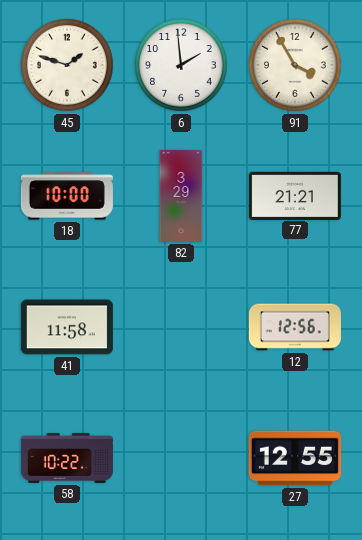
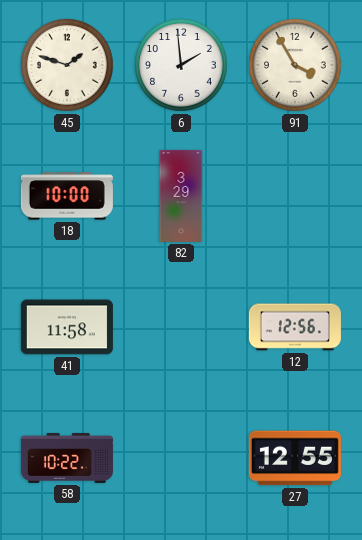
77: 21:21 -> none (295, 195)
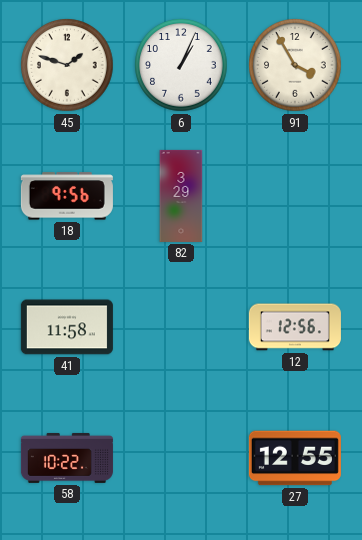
6: 1:59 -> 1:04 (181, 65)
18: 10:00 -> 9:56 (67, 196)
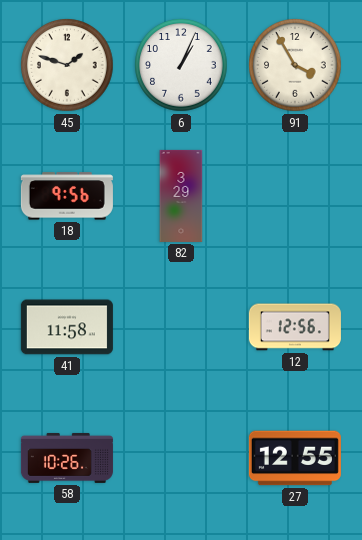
58: 10:22 -> 10:26 (67, 458)
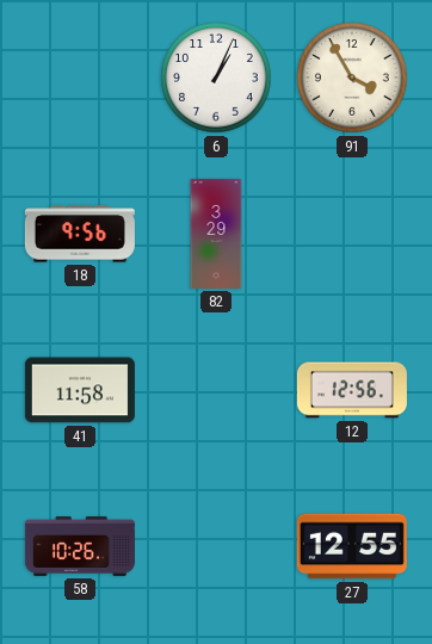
45: 1:48 -> none (67, 65)
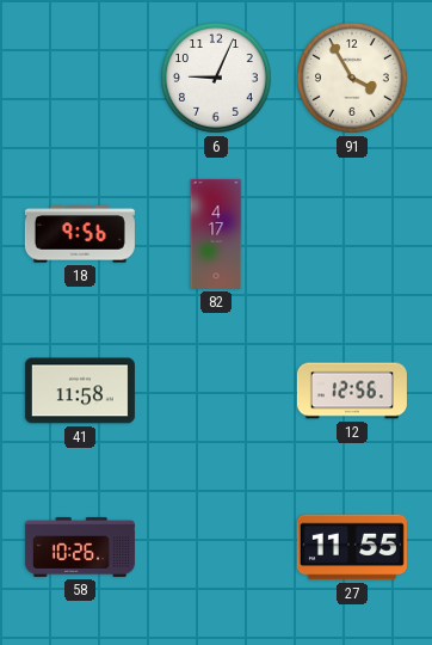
6: 1:04 -> 9:04 (216, 78)
82: 3:29 -> 4:17 (216, 234)
27: 12:55 -> 11:55 (352, 547)
